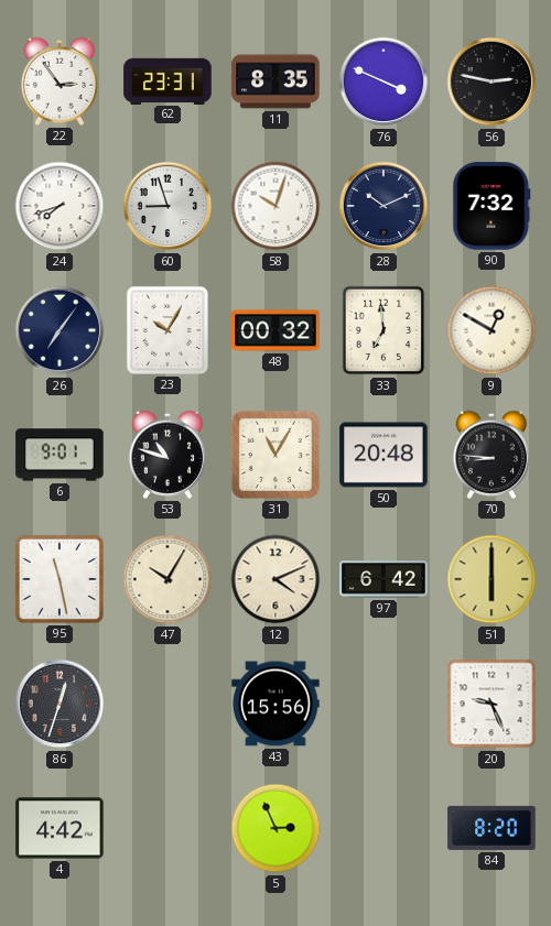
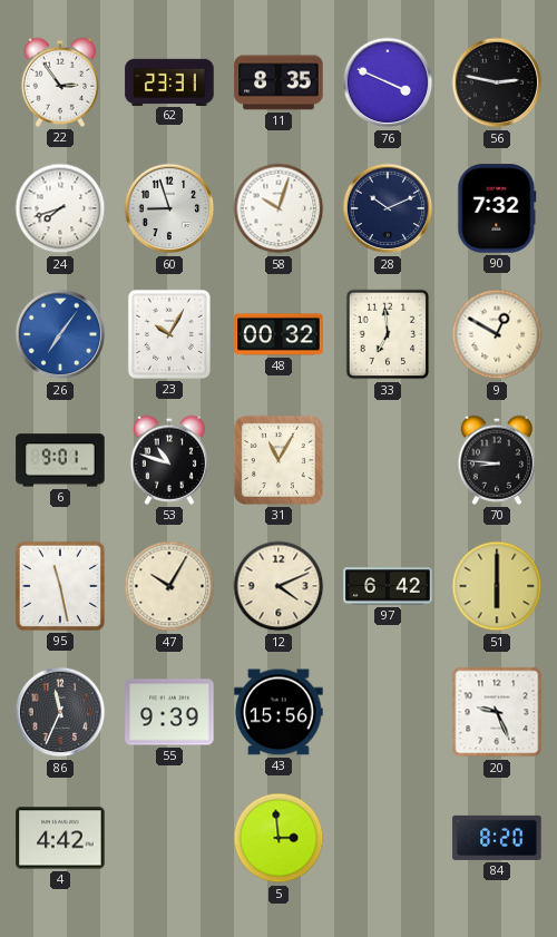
26 dial: navy -> blue (60, 334)
50: 20:48 -> none (383, 455)
86: 12:33 -> 11:34 (60, 712)
55: none -> 9:39 (169, 712)
5: 2:56 -> 2:59 (278, 838)
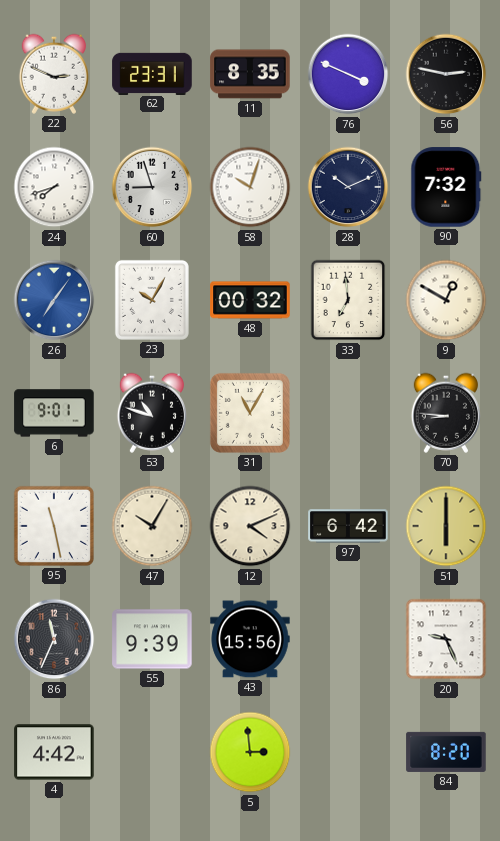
22: 2:54 -> 2:49 (53, 74)
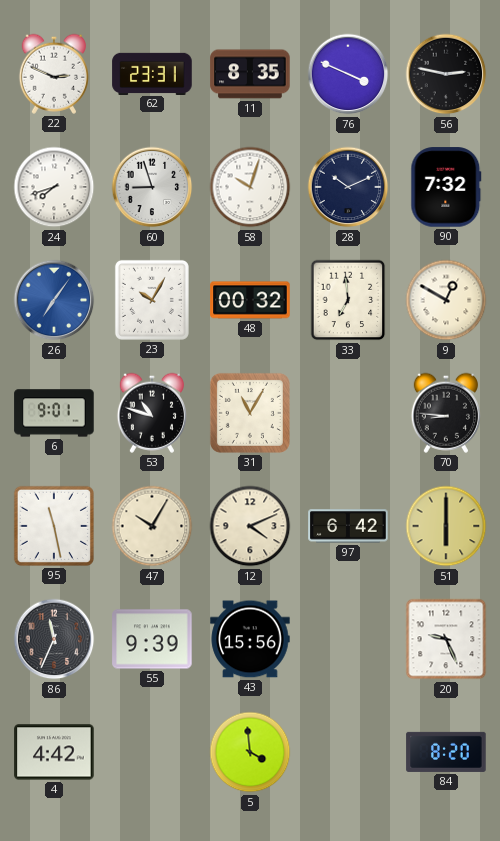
5: 2:59 -> 3:59 (250, 752)
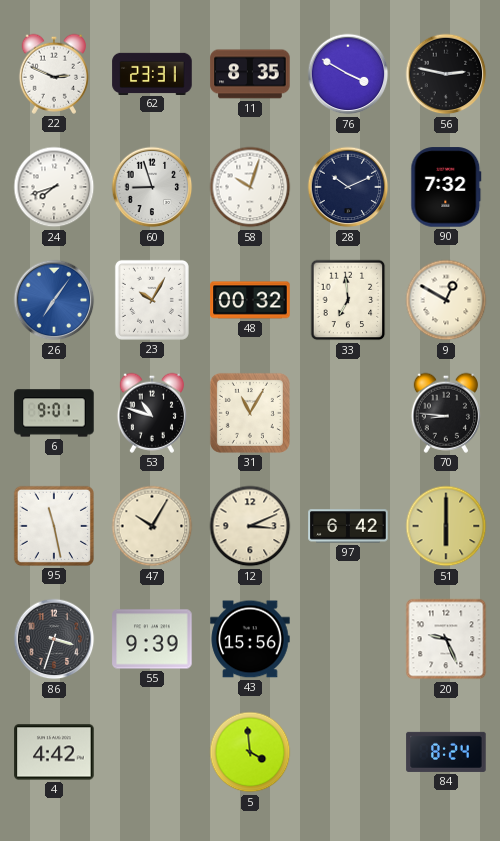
76: 3:49 -> 3:50 (348, 74)
12: 4:11 -> 3:11 (250, 526)
86: 11:34 -> 3:33 (54, 639)
84: 8:20 -> 8:24 (446, 752)
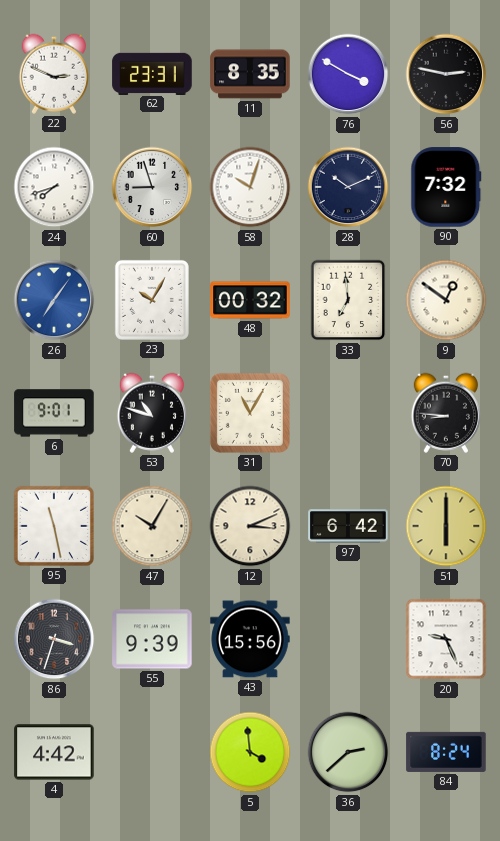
9: 12:50 -> 12:51 (446, 300)
36: none -> 2:38 (348, 752)
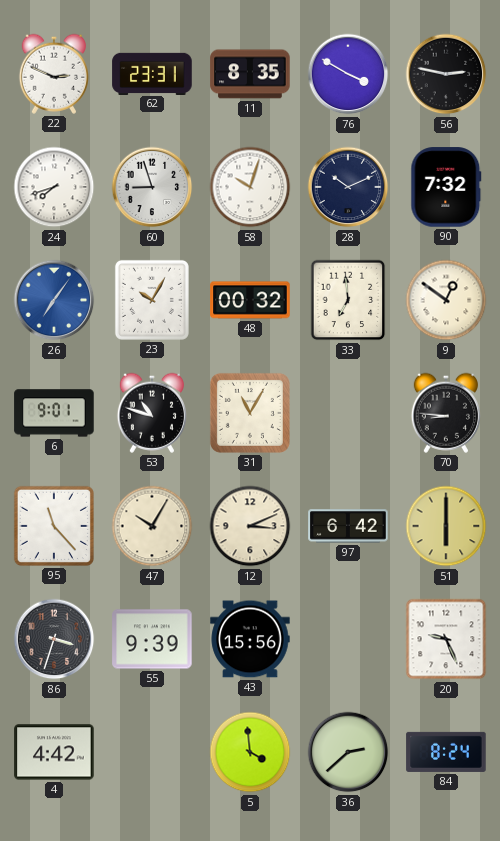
95: 11:28 -> 11:23 (54, 526)
